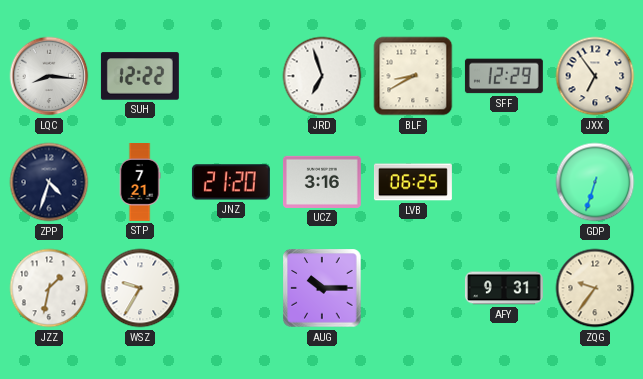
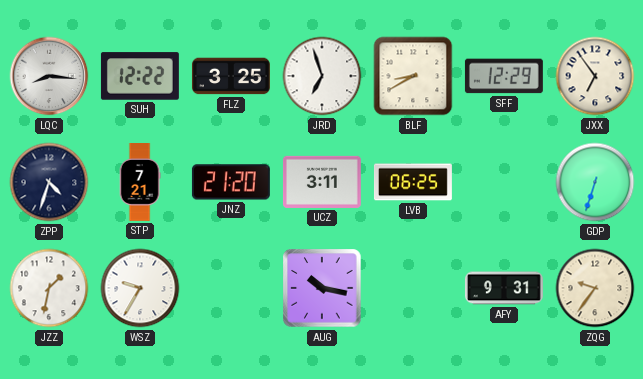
FLZ: none -> 3:25 (231, 76)
UCZ: 3:16 -> 3:11 (322, 182)
AUG: 10:15 -> 10:17 (322, 288)
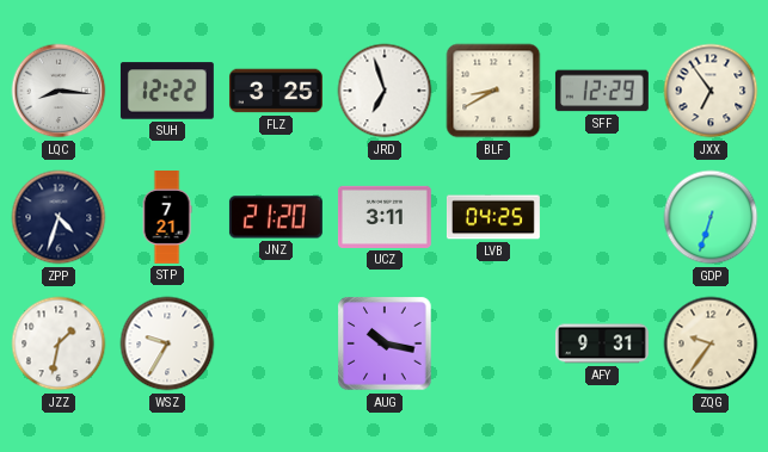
LVB: 06:25 -> 04:25 (493, 217)
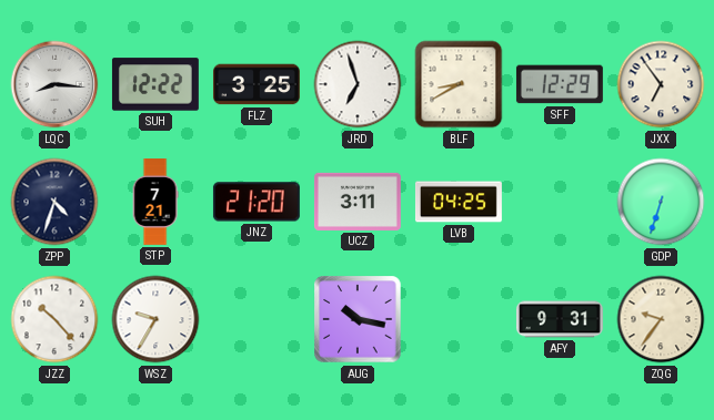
JZZ: 1:32 -> 10:23 (54, 319)
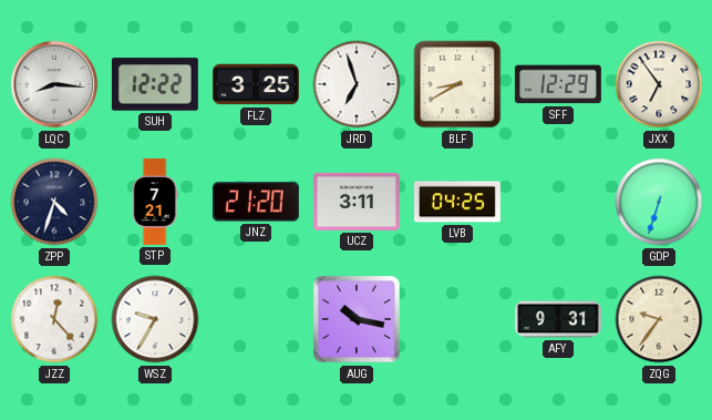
JZZ: 10:23 -> 12:23 (54, 319)
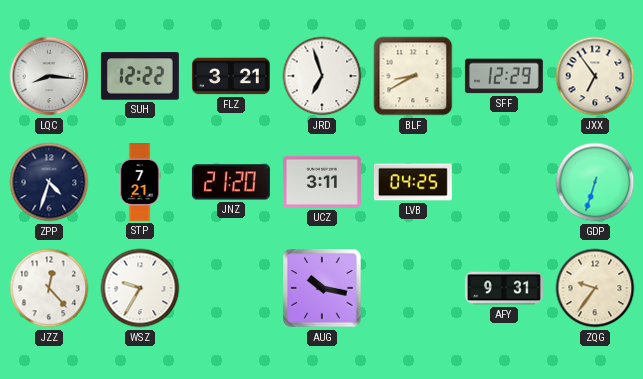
FLZ: 3:25 -> 3:21 (231, 76)
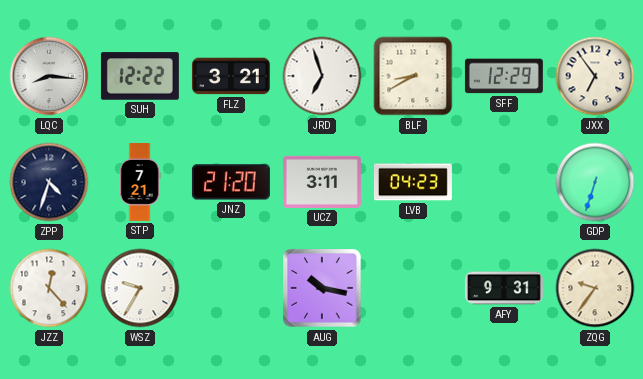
LVB: 04:25 -> 04:23 (413, 182)
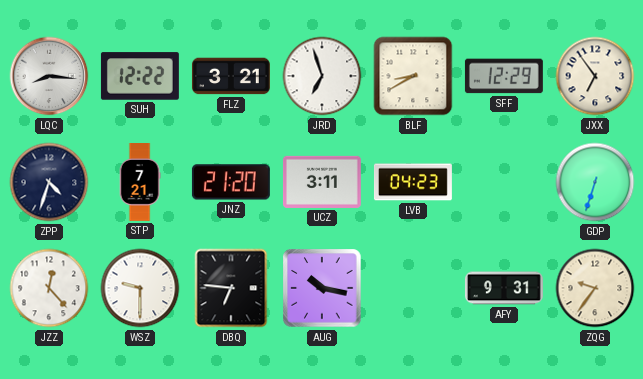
WSZ: 9:35 -> 9:30 (140, 288)
DBQ: none -> 6:46 (231, 288)
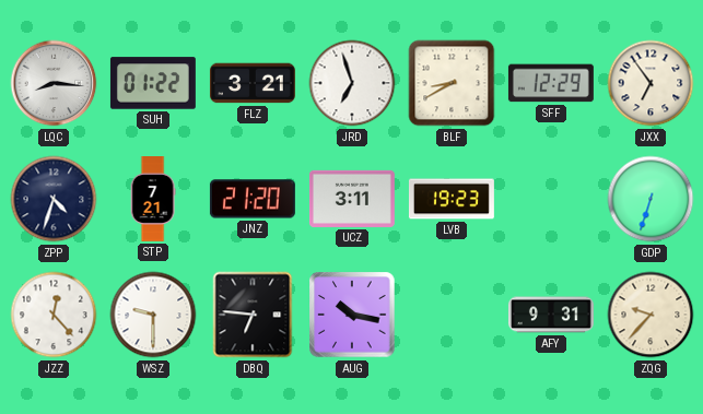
SUH: 12:22 -> 01:22 (153, 83)
LVB: 04:23 -> 19:23 (452, 199)
ZQG: 9:36 -> 9:37 (651, 315)
